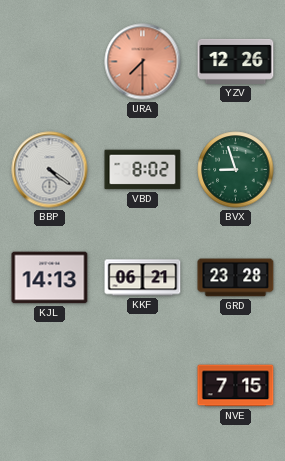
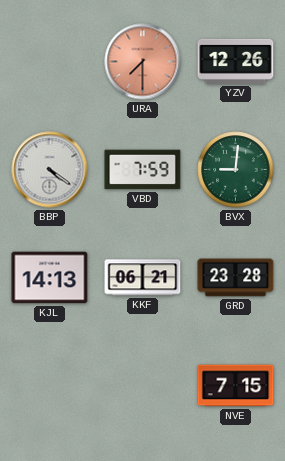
VBD: 8:02 -> 7:59 (143, 170)
BVX: 8:57 -> 9:01 (236, 170)
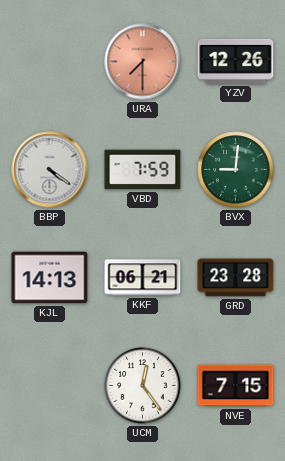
UCM: none -> 12:24 (143, 386)
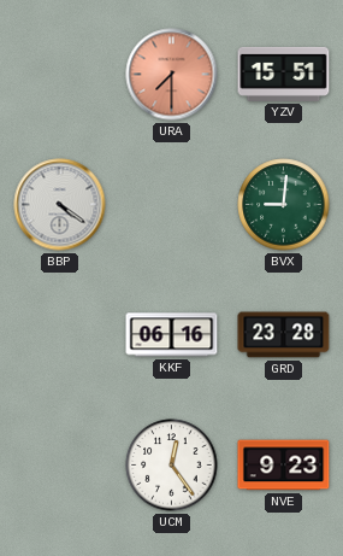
YZV: 12:26 -> 15:51 (284, 74)
VBD: 7:59 -> none (143, 170)
KJL: 14:13 -> none (50, 278)
KKF: 06:21 -> 06:16 (172, 335)
NVE: 7:15 -> 9:23 (284, 466)
